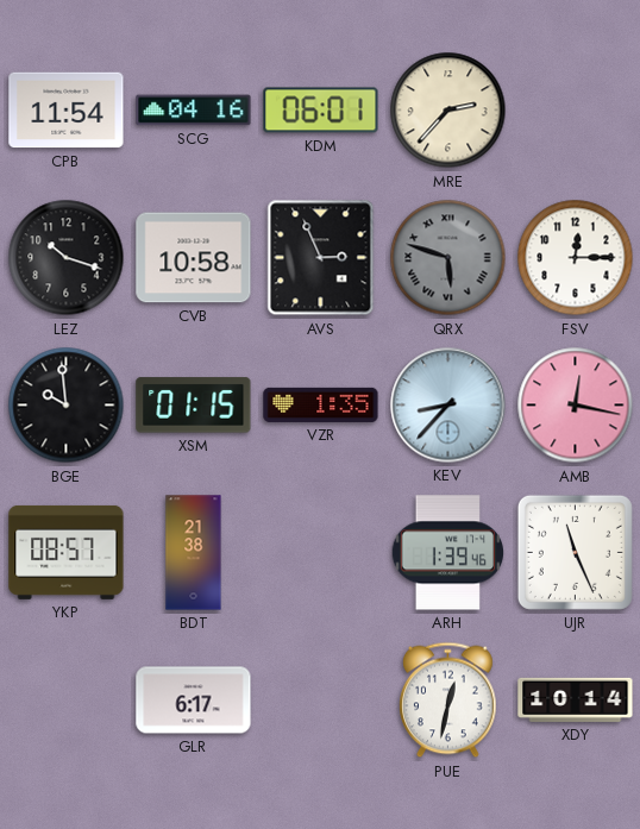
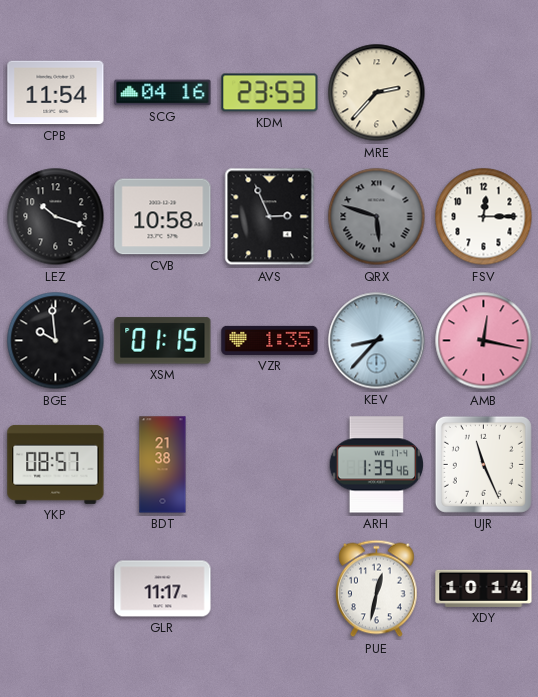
KDM: 06:01 -> 23:53 (270, 93)
GLR: 6:17 -> 11:17 (163, 589)
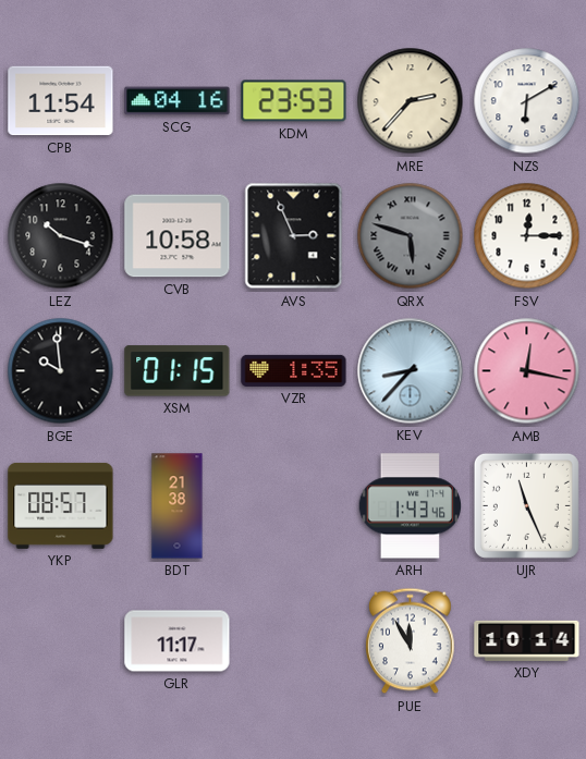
NZS: none -> 6:10 (527, 101)
ARH: 1:39 -> 1:43 (410, 506)
PUE: 12:32 -> 11:55 (411, 641)
